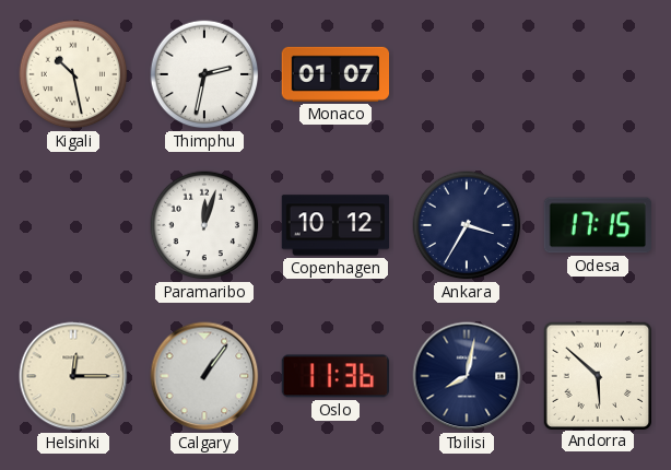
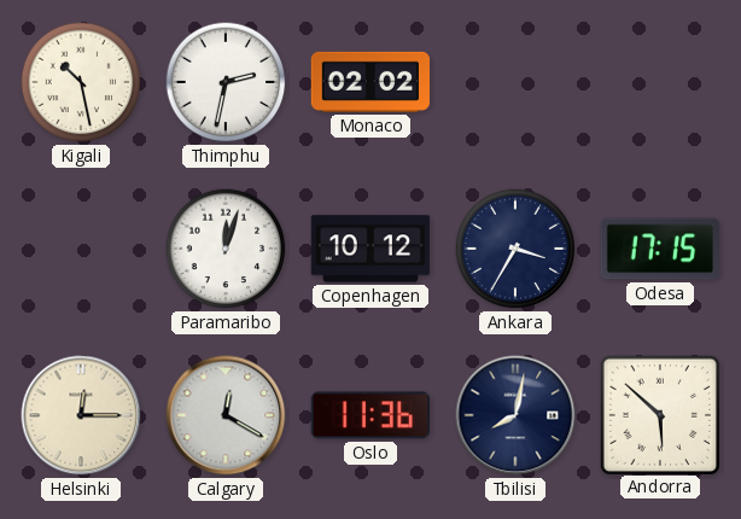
Monaco: 01:07 -> 02:02 (369, 82)
Calgary: 1:06 -> 12:20 (226, 415)
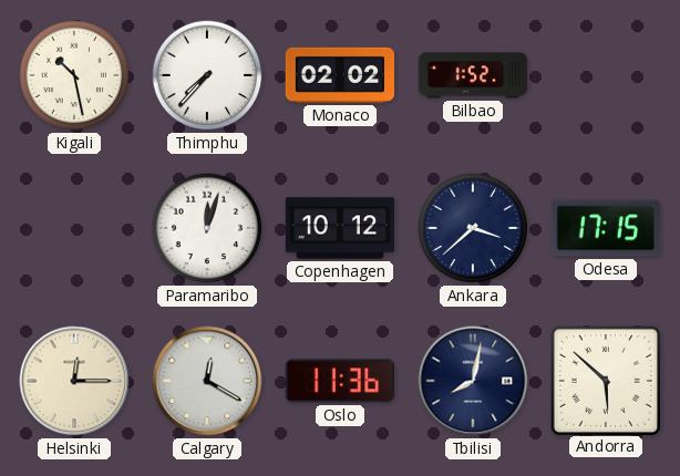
Thimphu: 2:32 -> 7:37 (207, 75)
Bilbao: none -> 1:52 (473, 75)
Ankara: 3:35 -> 3:38 (473, 228)
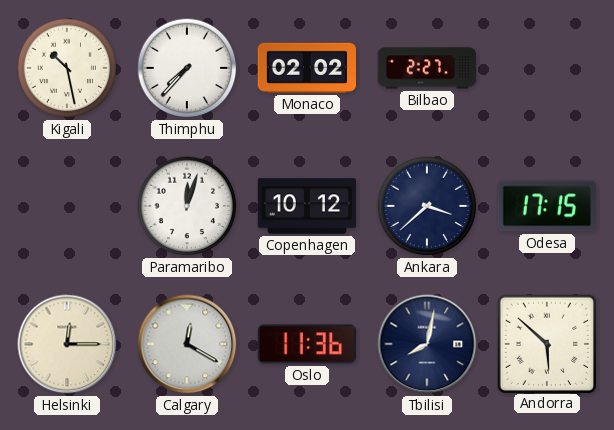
Bilbao: 1:52 -> 2:27 (427, 68)
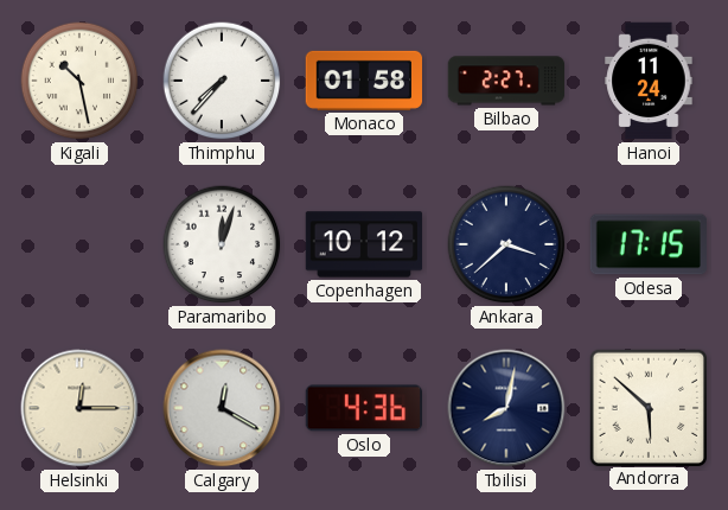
Monaco: 02:02 -> 01:58 (363, 81)
Hanoi: none -> 11:24 (649, 81)
Oslo: 11:36 -> 4:36 (363, 408)
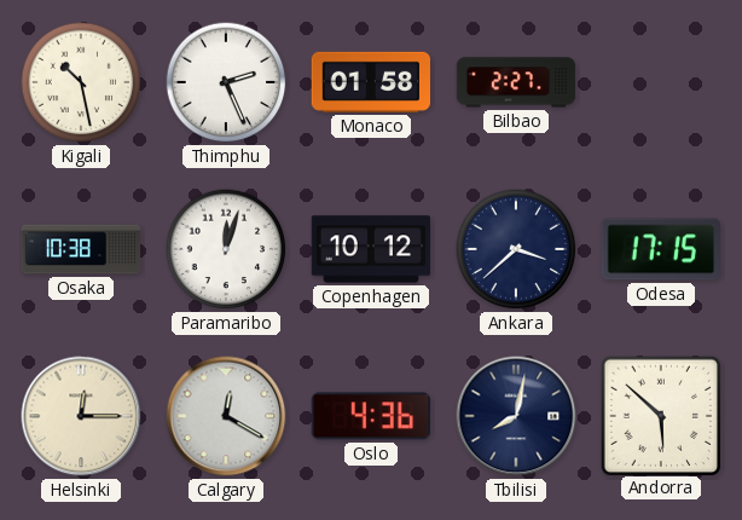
Thimphu: 7:37 -> 2:26 (226, 82)
Hanoi: 11:24 -> none (649, 81)
Osaka: none -> 10:38 (81, 249)
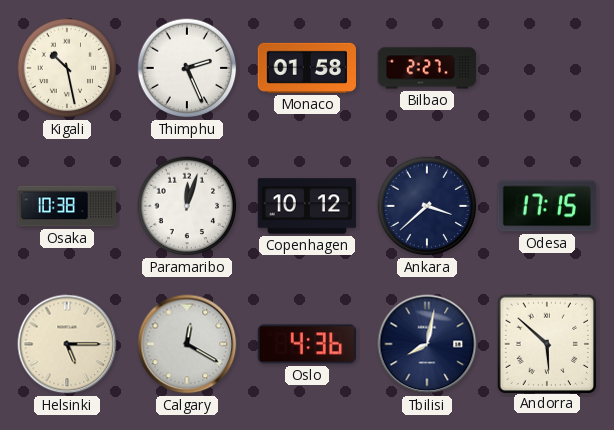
Helsinki: 12:15 -> 5:15 (67, 344)
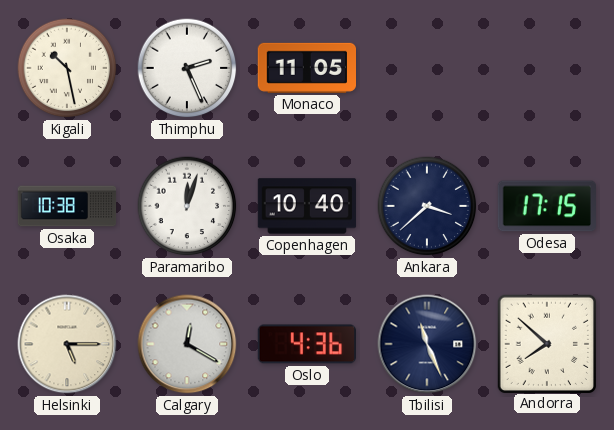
Monaco: 01:58 -> 11:05 (306, 68)
Bilbao: 2:27 -> none (427, 68)
Copenhagen: 10:12 -> 10:40 (307, 206)
Tbilisi: 8:02 -> 11:26 (427, 344)
Andorra: 5:52 -> 7:52 (546, 343)
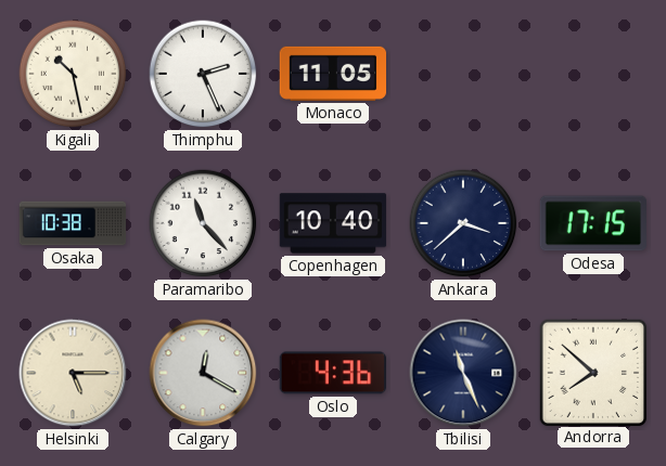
Paramaribo: 12:03 -> 11:23 (203, 223)
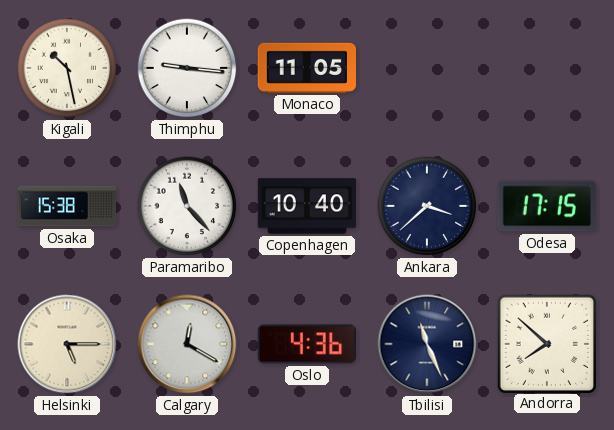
Thimphu: 2:26 -> 9:16 (187, 68)
Osaka: 10:38 -> 15:38 (67, 206)
